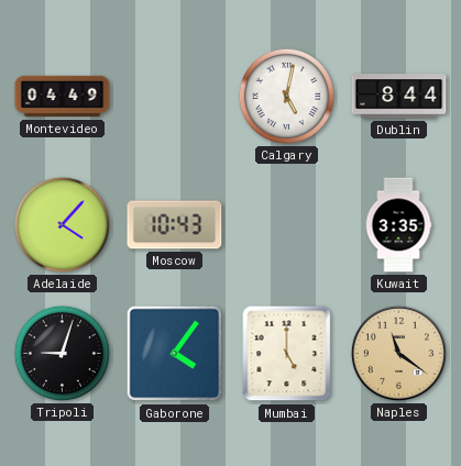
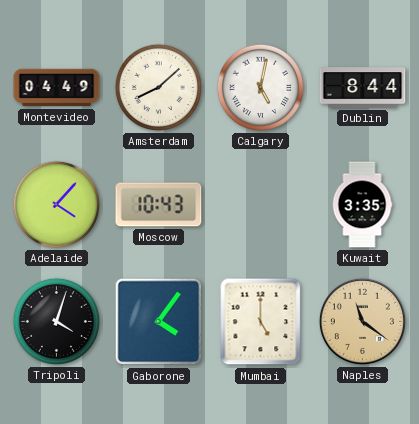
Amsterdam: none -> 8:08 (158, 87)
Tripoli: 9:03 -> 4:03 (56, 321)
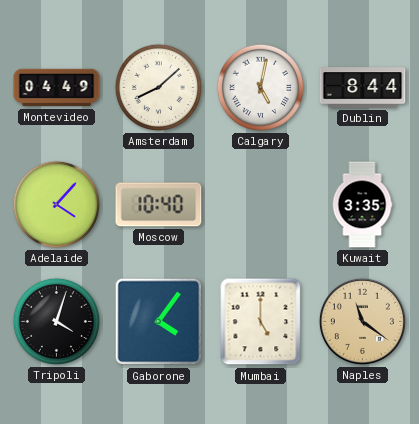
Moscow: 10:43 -> 10:40 (159, 205)
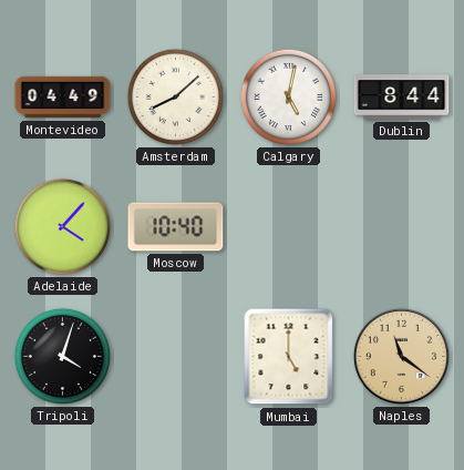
Kuwait: 3:35 -> none (362, 205)
Gaborone: 4:06 -> none (159, 322)
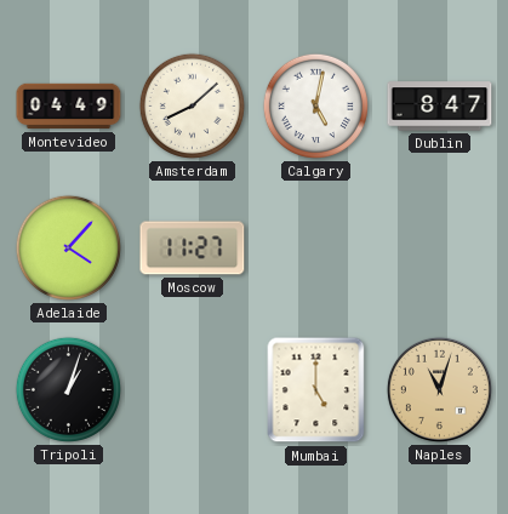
Dublin: 8:44 -> 8:47 (440, 107)
Moscow: 10:40 -> 11:27 (193, 249)
Tripoli: 4:03 -> 1:03 (68, 389)
Naples: 11:21 -> 11:03 (439, 389)
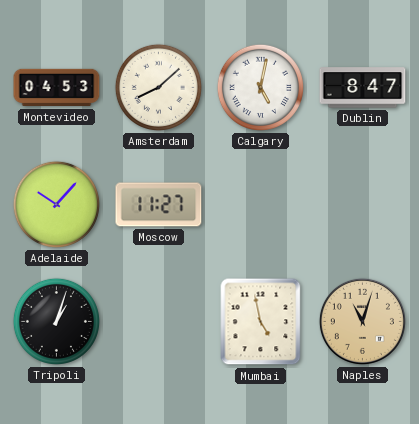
Montevideo: 04:49 -> 04:53 (57, 88)
Adelaide: 4:07 -> 10:07 (56, 204)
Mumbai: 5:00 -> 4:58 (261, 322)
